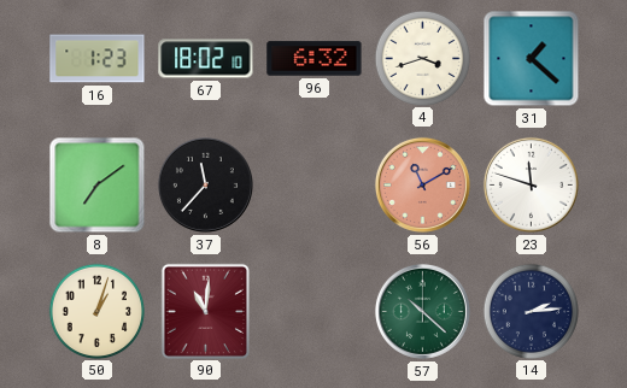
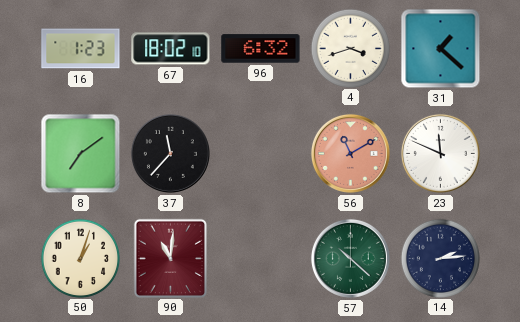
23: 11:48 -> 11:49 (440, 153)
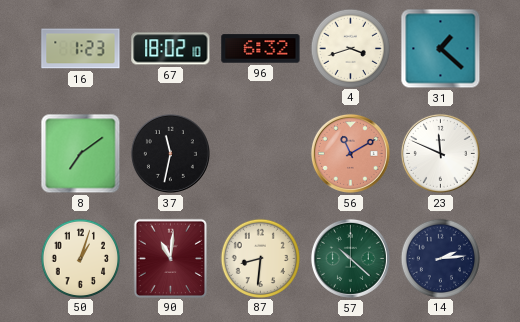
37: 11:37 -> 11:32 (170, 153)
87: none -> 8:31 (260, 258)
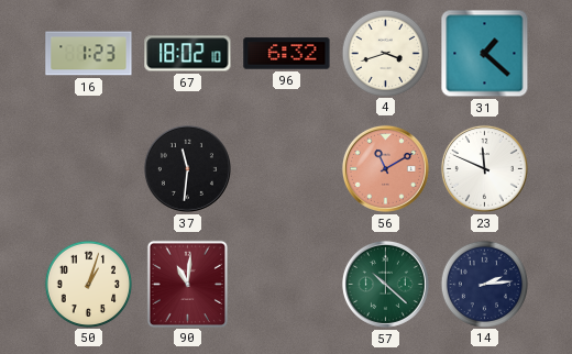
8: 7:09 -> none (81, 154)
37: 11:32 -> 11:31 (187, 168)
87: 8:31 -> none (260, 258)
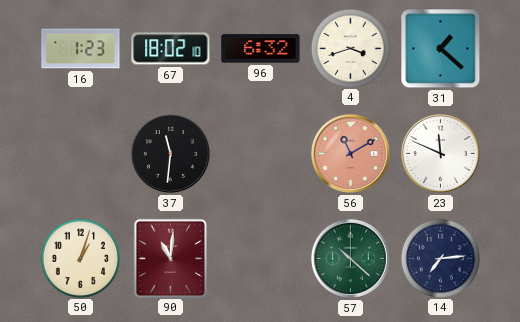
14: 2:14 -> 7:14 (440, 258)
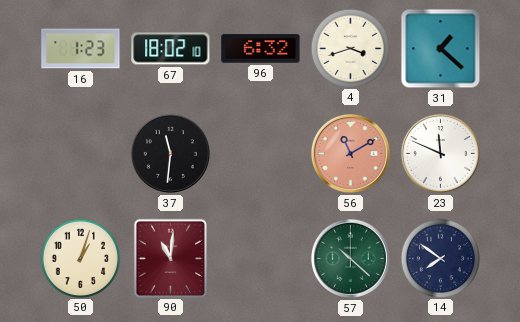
14: 7:14 -> 7:51 (440, 258)
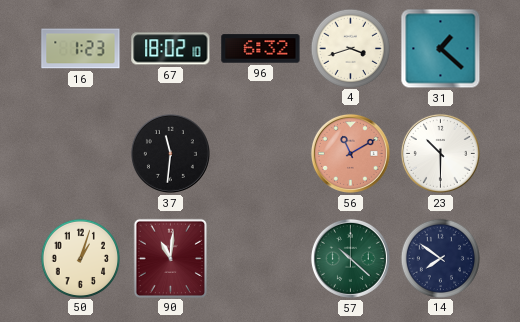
23: 11:49 -> 10:30 (440, 153)
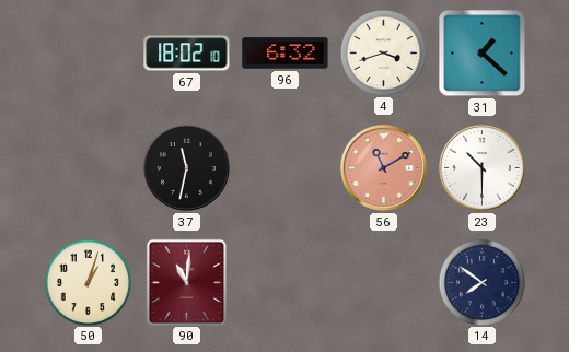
16: 1:23 -> none (81, 49)
37: 11:31 -> 11:32 (186, 167)
57: 10:22 -> none (350, 258)
